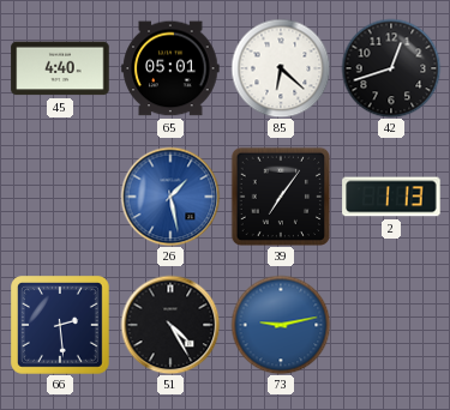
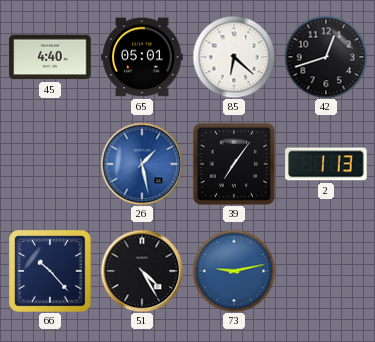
66: 2:29 -> 10:23 (51, 272)
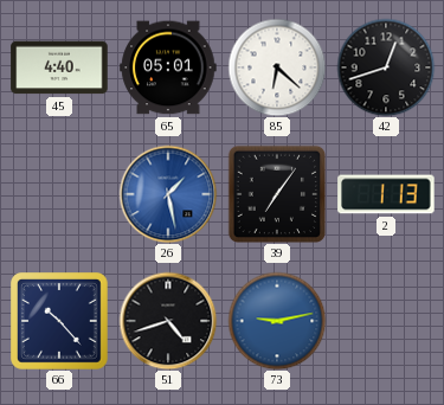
51: 4:25 -> 4:42 (168, 321)
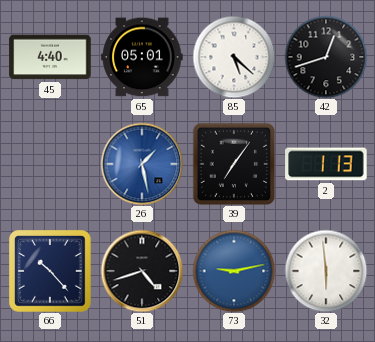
85: 6:22 -> 5:22 (234, 57)
32: none -> 5:59 (326, 271)
